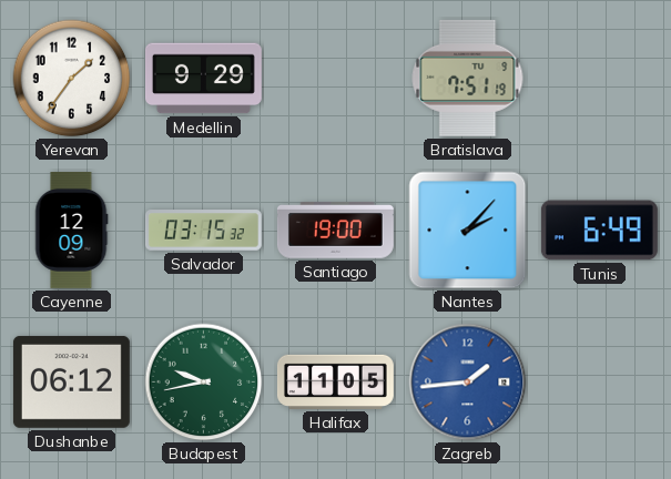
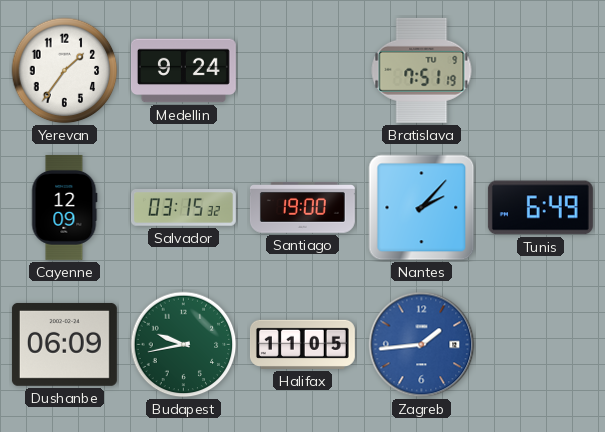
Medellin: 9:29 -> 9:24 (183, 71)
Dushanbe: 06:12 -> 06:09 (64, 344)
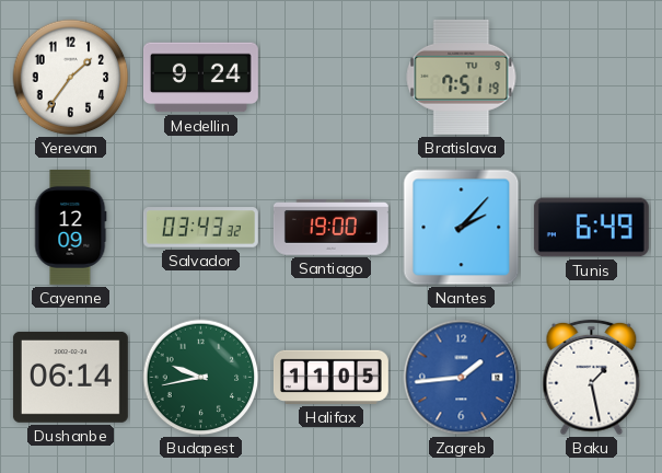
Salvador: 03:15 -> 03:43 (200, 228)
Dushanbe: 06:09 -> 06:14 (70, 377)
Baku: none -> 1:28 (592, 378)
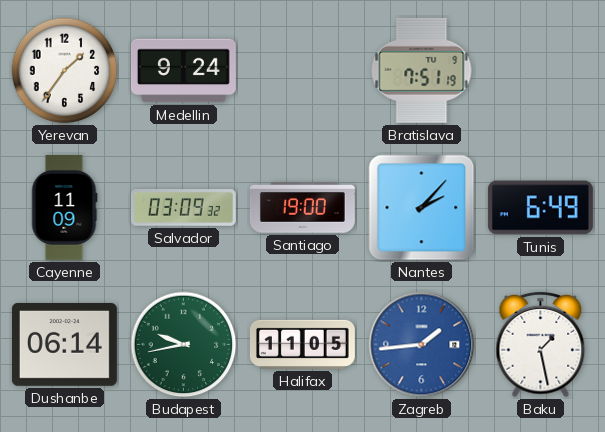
Cayenne: 12:09 -> 11:09 (64, 207)
Salvador: 03:43 -> 03:09 (183, 208)
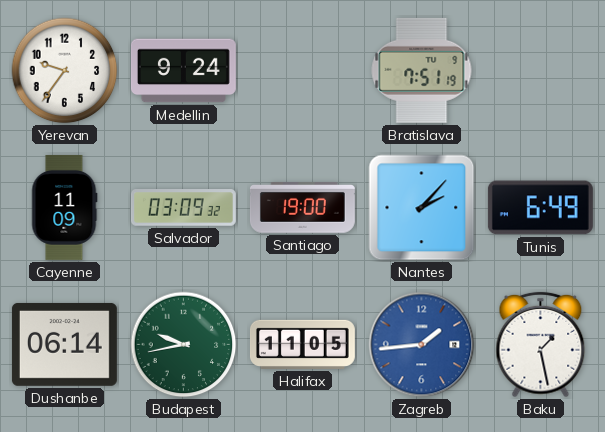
Yerevan: 1:36 -> 9:36 (65, 71)
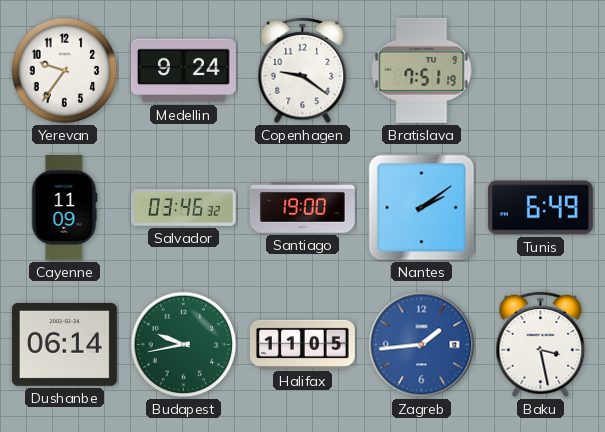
Copenhagen: none -> 9:21 (303, 71)
Salvador: 03:09 -> 03:46 (183, 208)
Nantes: 2:07 -> 2:09 (422, 208)
Baku: 1:28 -> 3:28 (541, 345)
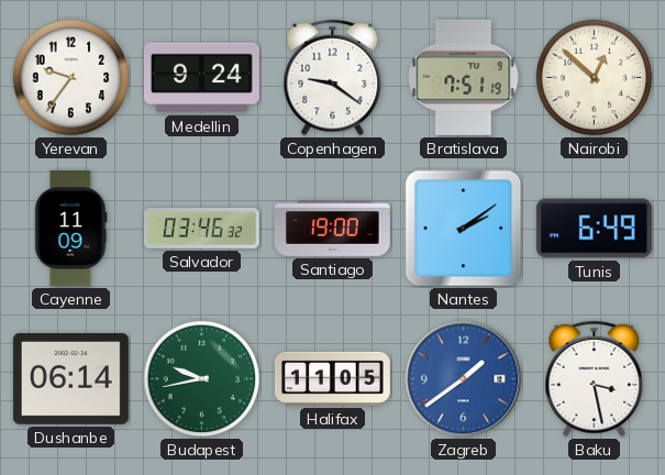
Nairobi: none -> 12:52 (595, 78)
Zagreb: 1:44 -> 1:39 (464, 379)
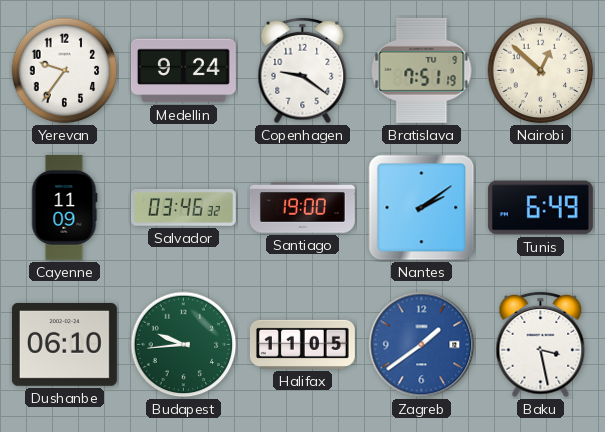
Dushanbe: 06:14 -> 06:10 (64, 344)
Budapest: 9:43 -> 9:44 (184, 345)
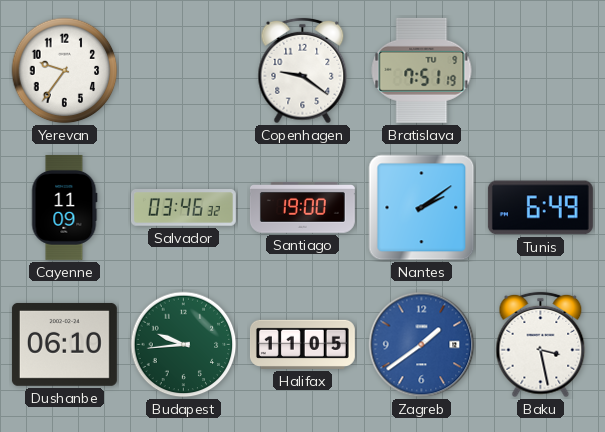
Medellin: 9:24 -> none (183, 71)
Nairobi: 12:52 -> none (541, 71)
